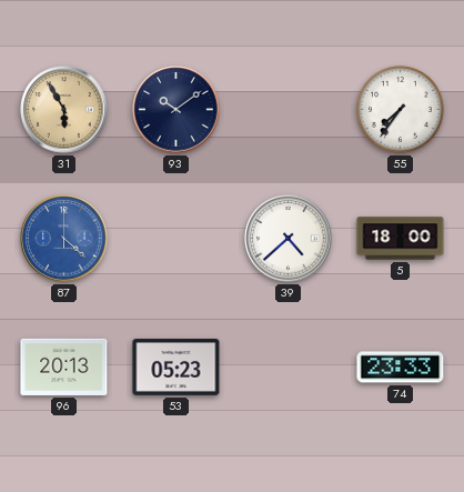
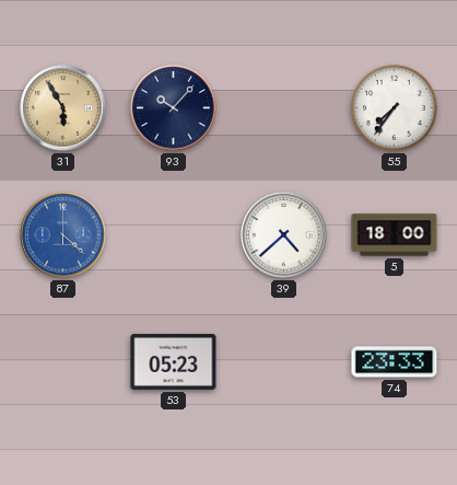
93: 10:09 -> 10:07 (174, 108)
96: 20:13 -> none (64, 367)
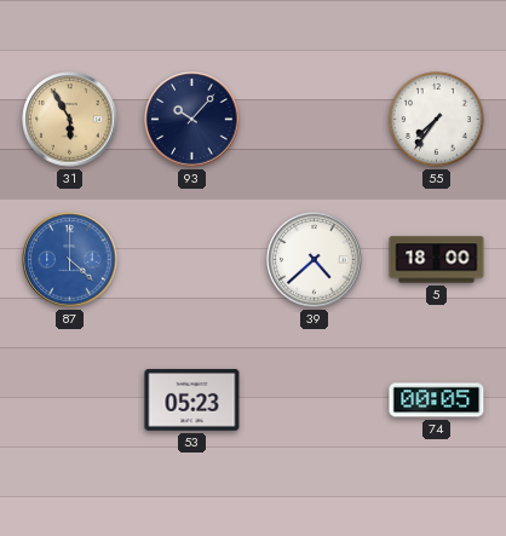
74: 23:33 -> 00:05 (437, 400)
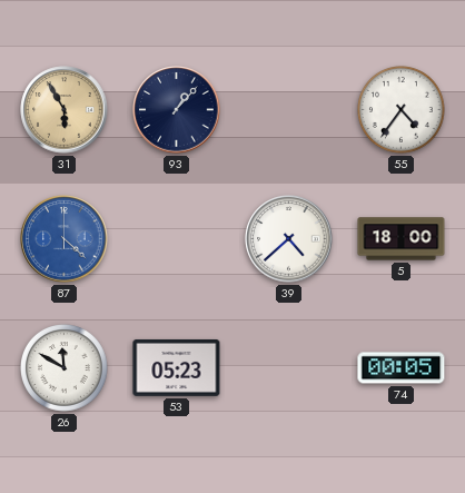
93: 10:07 -> 1:07 (177, 110)
55: 7:36 -> 4:36 (402, 110)
26: none -> 11:50 (65, 368)
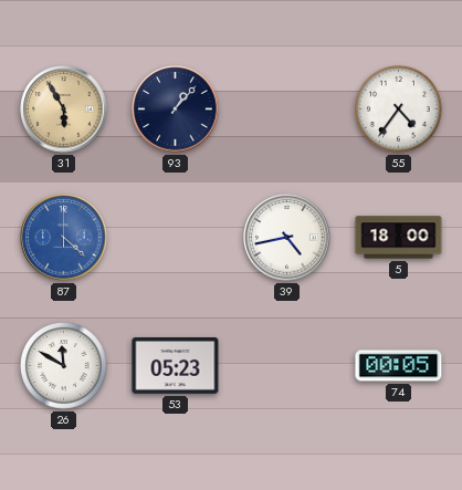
39: 4:38 -> 4:43 (287, 238)
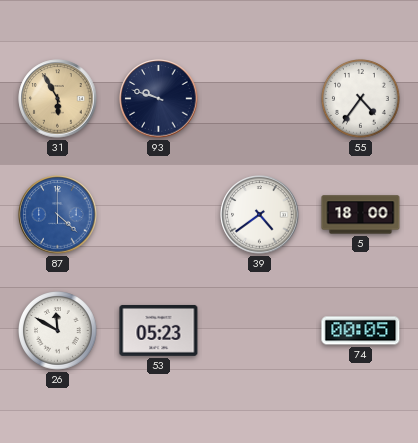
93: 1:07 -> 9:48 (159, 99)
39: 4:43 -> 4:39 (260, 215)
